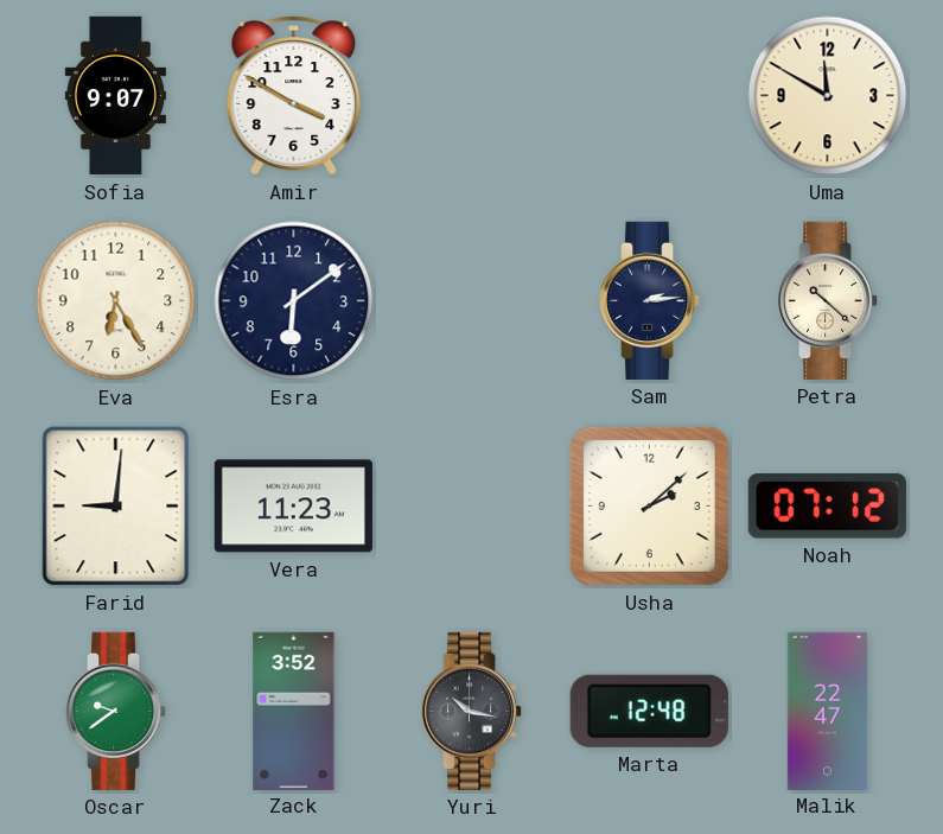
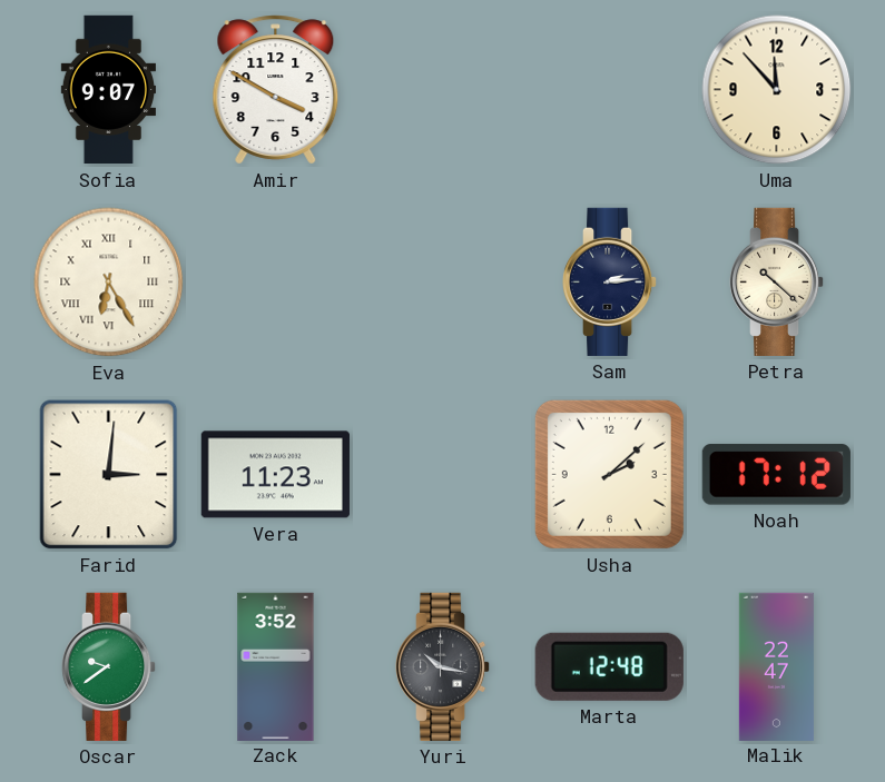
Uma: 11:50 -> 11:53 (777, 90)
Eva numerals: Arabic -> Roman (109, 283)
Esra: 6:09 -> none (294, 301)
Farid: 9:01 -> 3:01 (109, 475)
Noah: 07:12 -> 17:12 (776, 475)
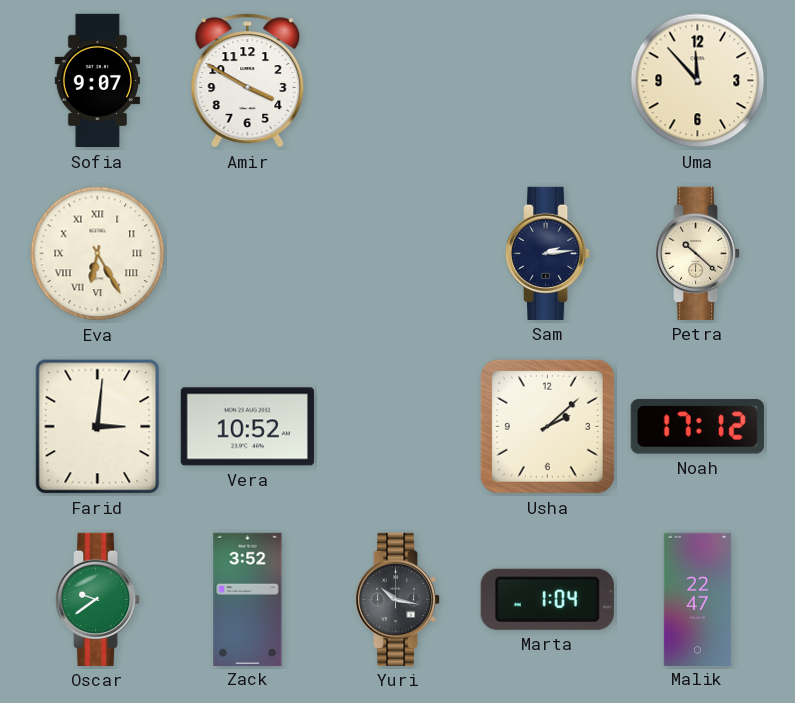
Vera: 11:23 -> 10:52 (247, 427)
Marta: 12:48 -> 1:04 (547, 599)
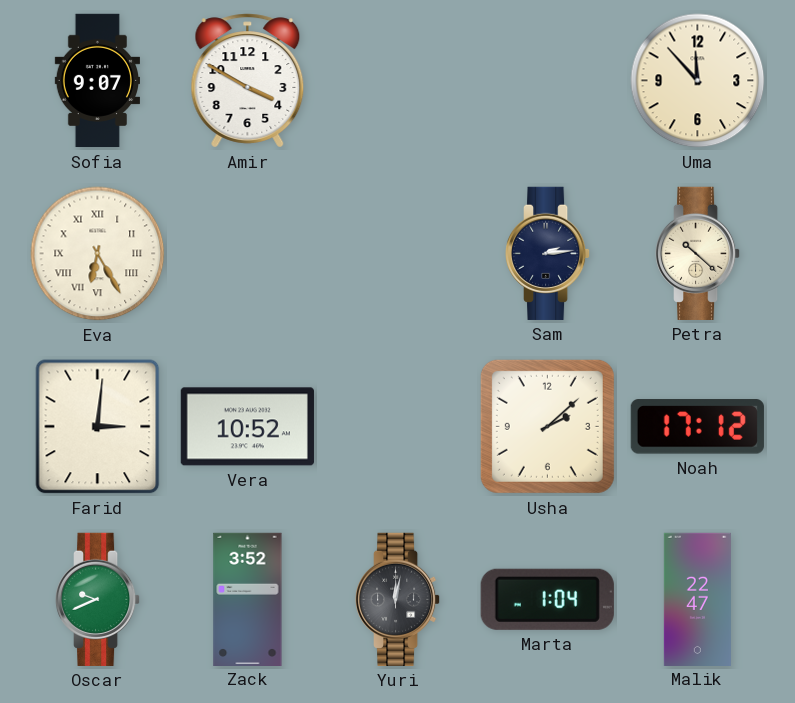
Oscar: 9:39 -> 9:41 (98, 599)
Yuri: 10:17 -> 12:02 (398, 599)
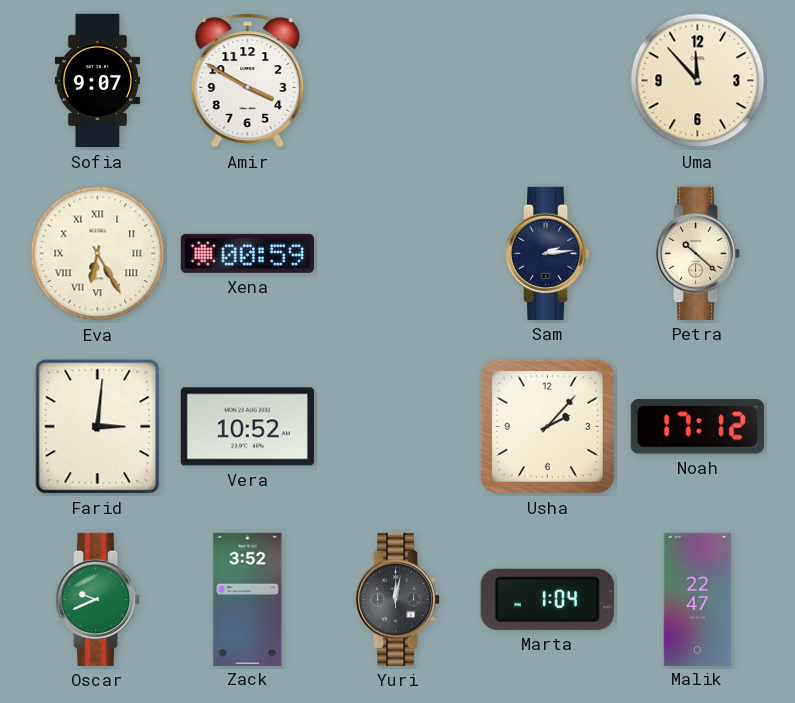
Xena: none -> 00:59 (247, 253)
Usha: 2:08 -> 2:07 (547, 426)
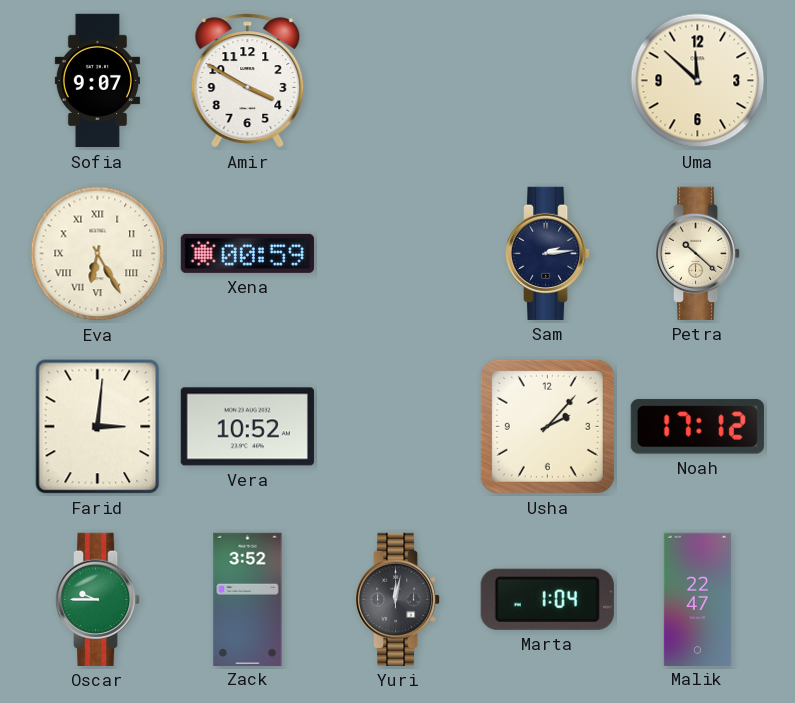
Uma: 11:53 -> 11:52 (698, 81)
Oscar: 9:41 -> 9:45 (98, 599)
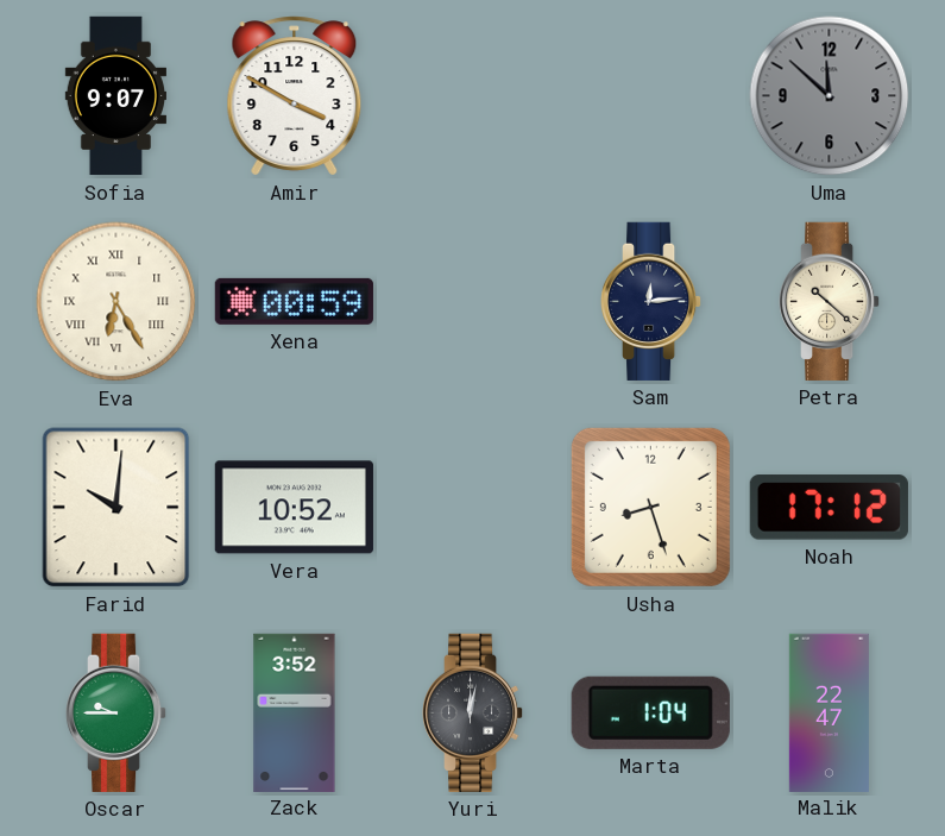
Uma dial: cream -> grey (830, 96)
Sam: 2:14 -> 12:14 (651, 301)
Farid: 3:01 -> 10:01 (116, 508)
Usha: 2:07 -> 8:27 (650, 507)
